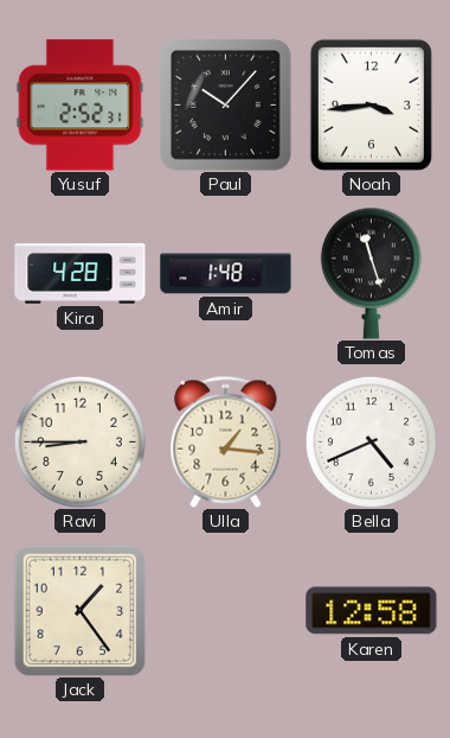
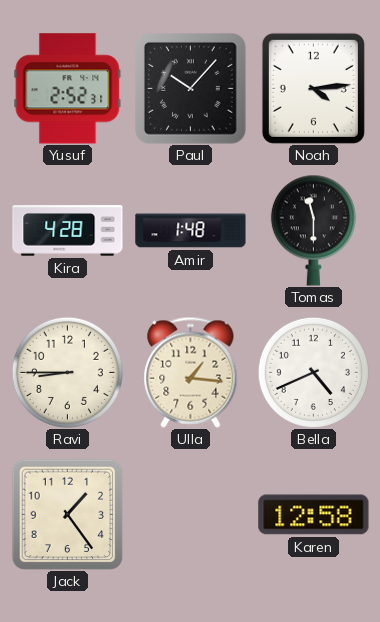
Noah: 3:44 -> 4:14 (313, 88)
Tomas: 11:27 -> 11:30 (313, 230)
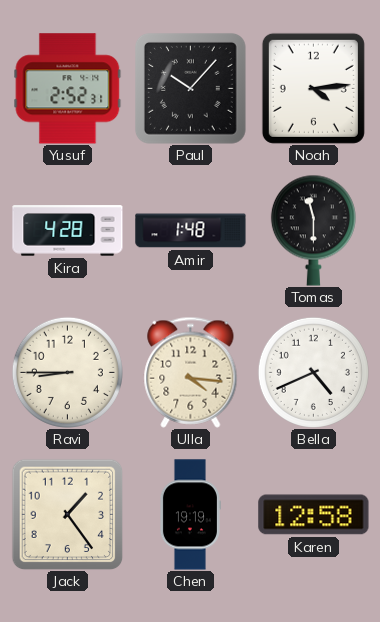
Ulla: 1:16 -> 4:16 (191, 372)
Chen: none -> 19:19 (190, 515)
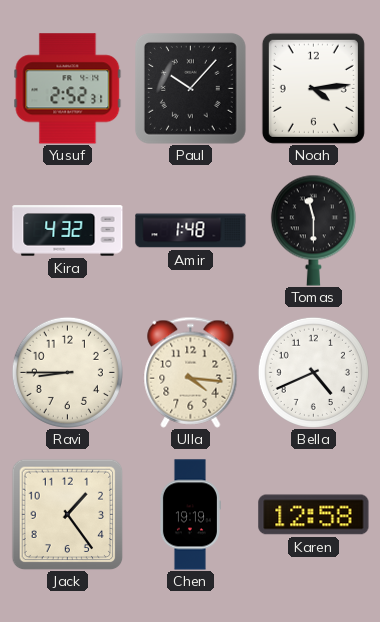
Kira: 4:28 -> 4:32 (68, 231)
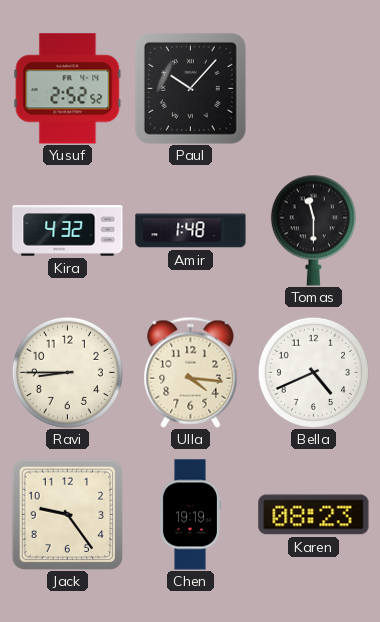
Yusuf: 2:52:31 -> 2:52:52 (68, 89)
Noah: 4:14 -> none (313, 88)
Jack: 1:24 -> 9:24 (67, 514)
Karen: 12:58 -> 08:23 (314, 515)
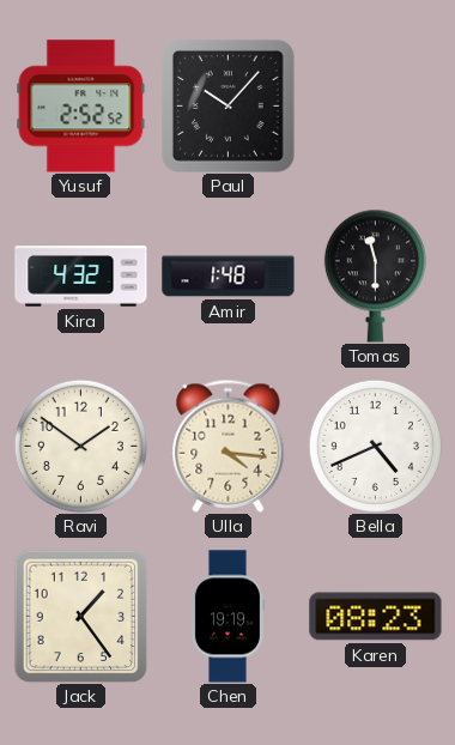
Ravi: 8:45 -> 1:51 (80, 446)
Jack: 9:24 -> 1:24 (80, 616)
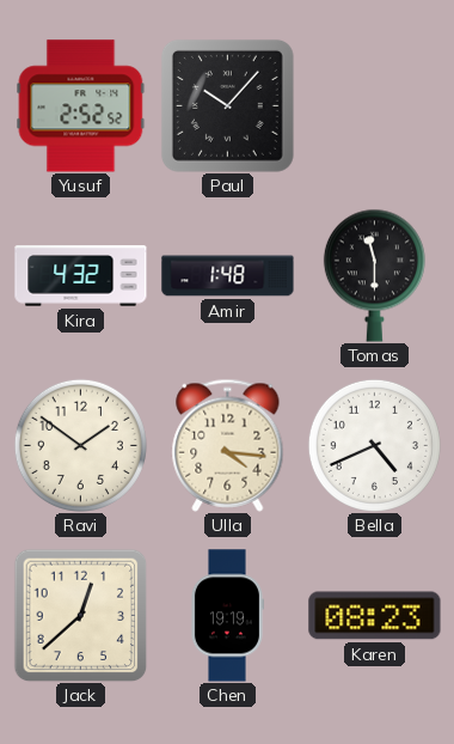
Jack: 1:24 -> 12:38 (80, 615)
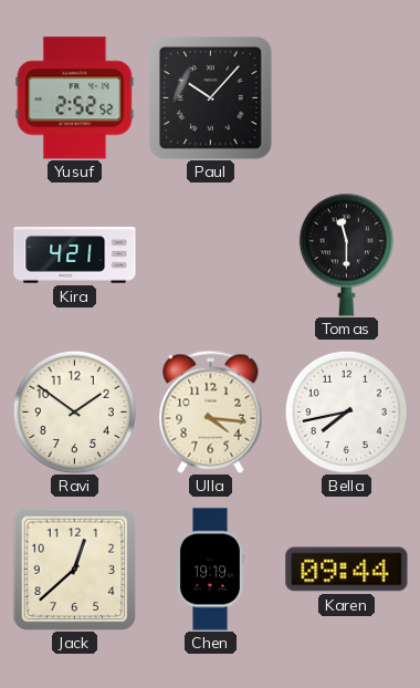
Kira: 4:32 -> 4:21 (75, 256)
Amir: 1:48 -> none (228, 276)
Bella: 4:41 -> 7:43 (346, 411)
Karen: 08:23 -> 09:44 (347, 570)
